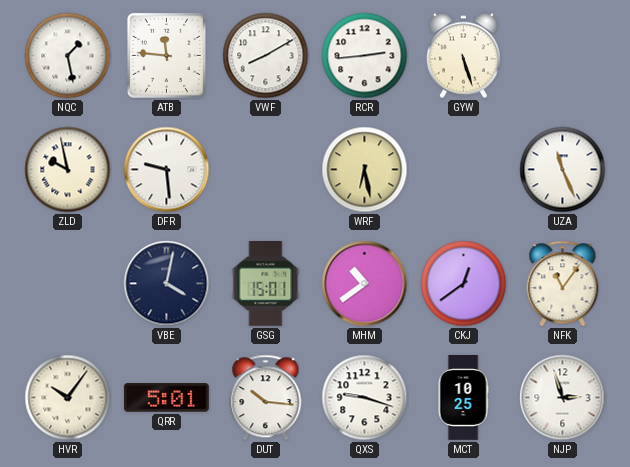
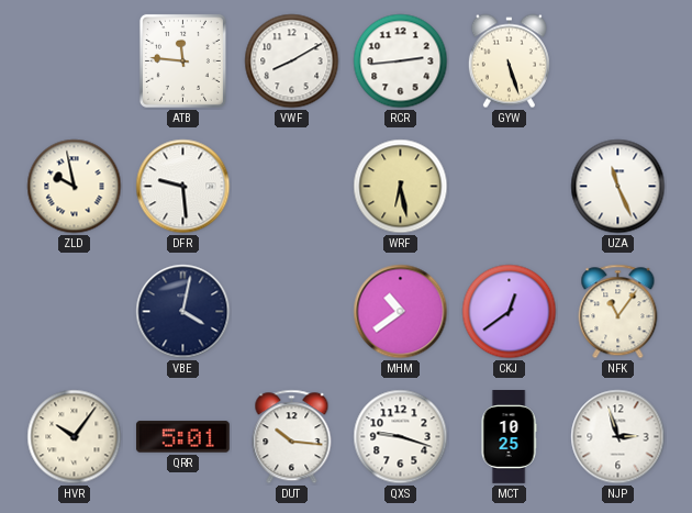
NQC: 1:28 -> none (68, 56)
GSG: 15:01 -> none (266, 284)
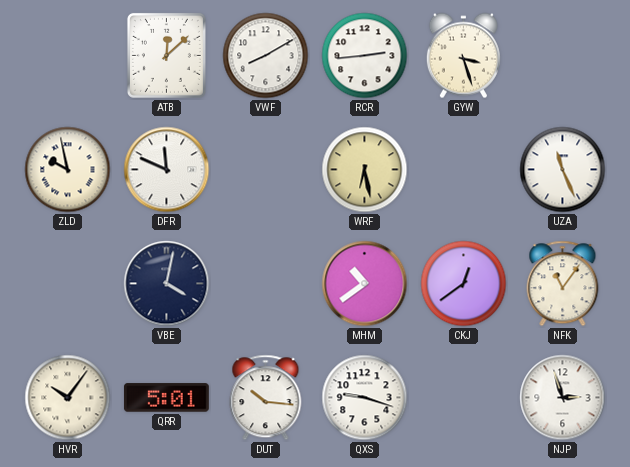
ATB: 11:46 -> 12:08 (166, 55)
GYW: 5:27 -> 3:27 (463, 56)
DFR: 9:29 -> 11:49 (167, 170)
MCT: 10:25 -> none (509, 437)
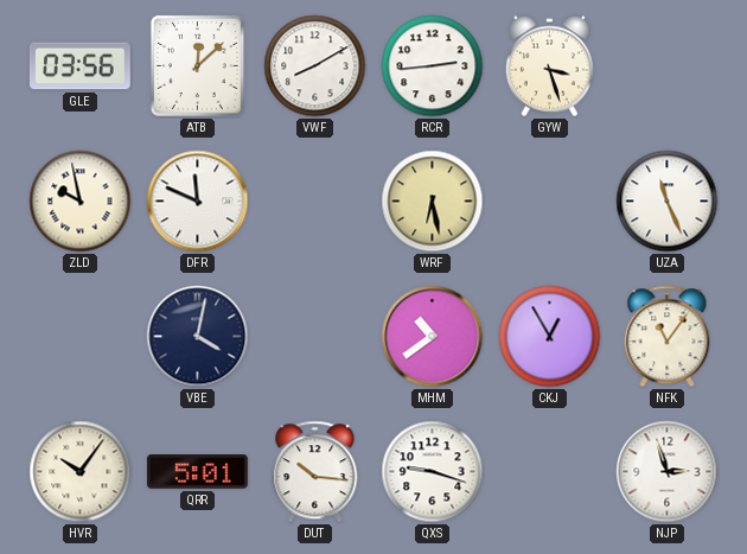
GLE: none -> 03:56 (79, 66)
CKJ: 12:39 -> 12:55 (550, 337)
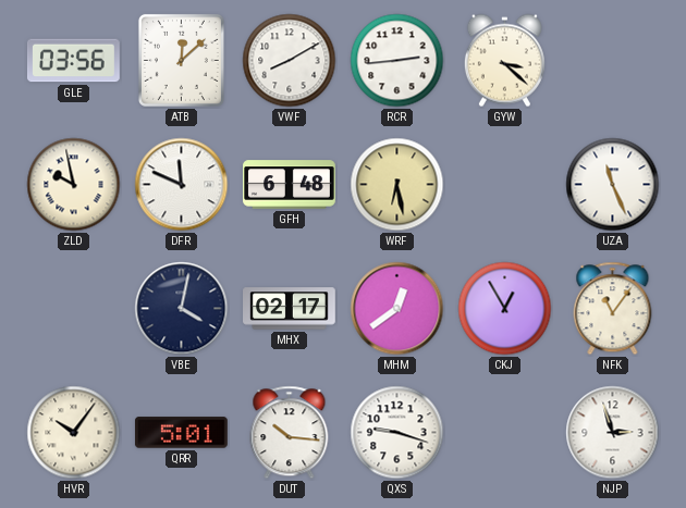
GYW: 3:27 -> 3:22 (504, 61)
GFH: none -> 6:48 (290, 185)
MHX: none -> 02:17 (290, 309)
MHM: 10:39 -> 12:39 (397, 309)
